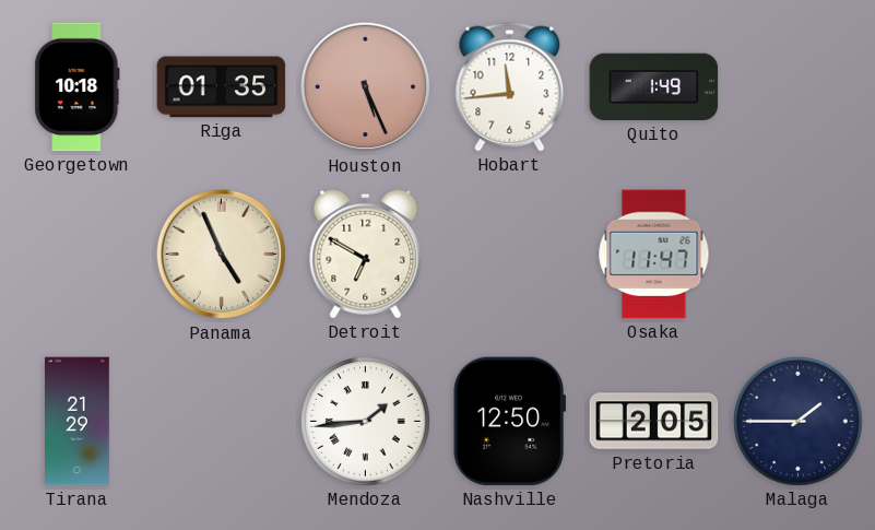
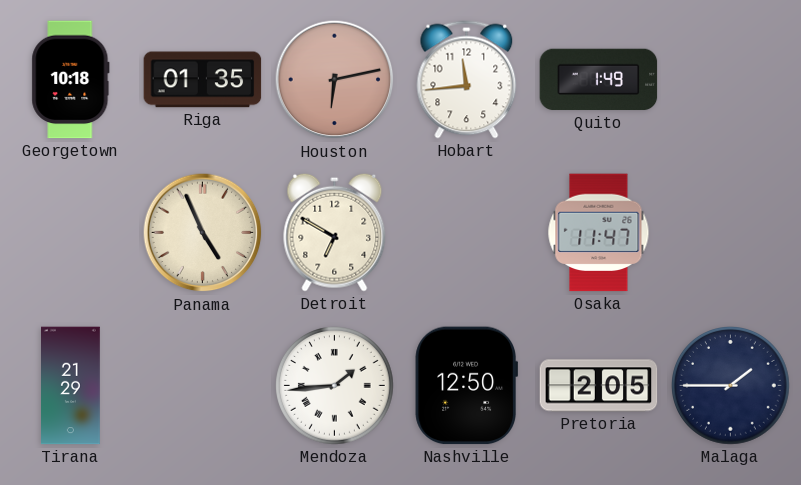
Houston: 5:26 -> 6:13 (335, 80)
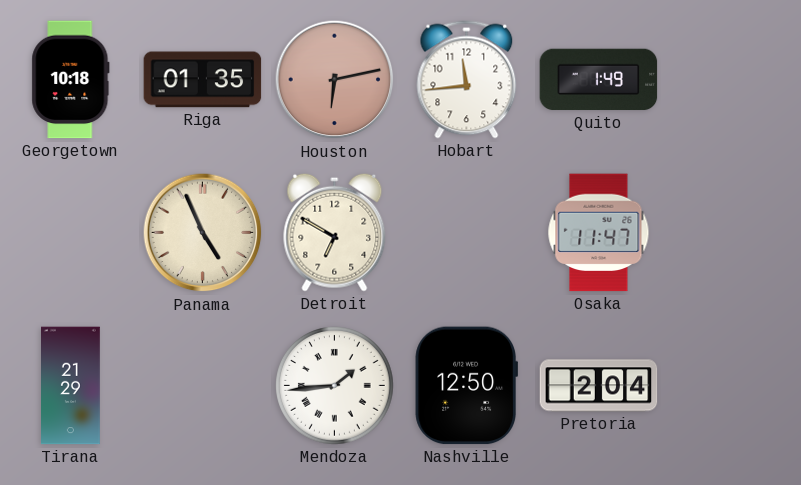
Pretoria: 2:05 -> 2:04 (599, 386)
Malaga: 1:45 -> none (731, 386)
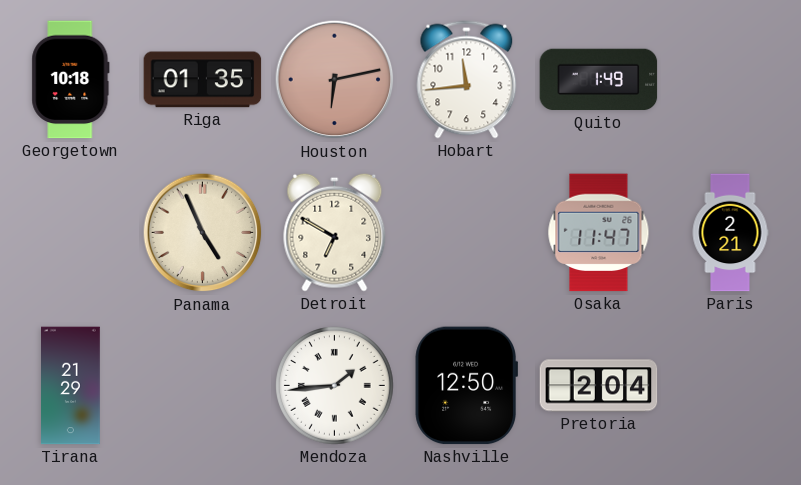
Paris: none -> 2:21 (730, 233)
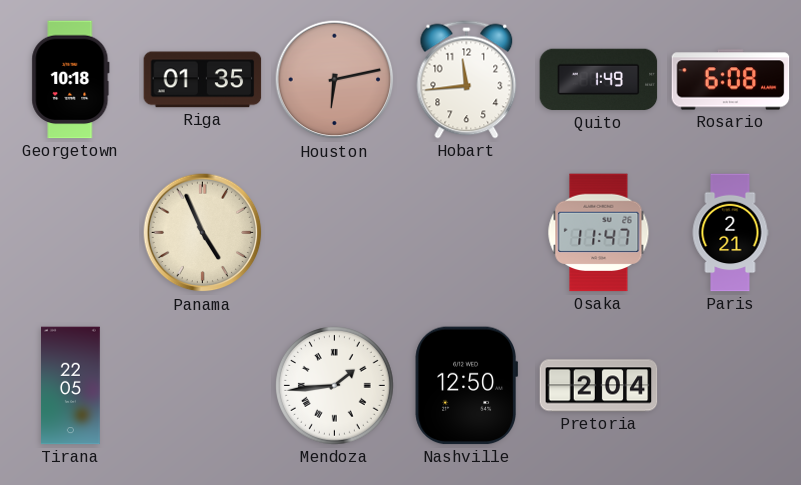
Rosario: none -> 6:08 (731, 80)
Detroit: 6:50 -> none (335, 232)
Tirana: 21:29 -> 22:05 (71, 386)
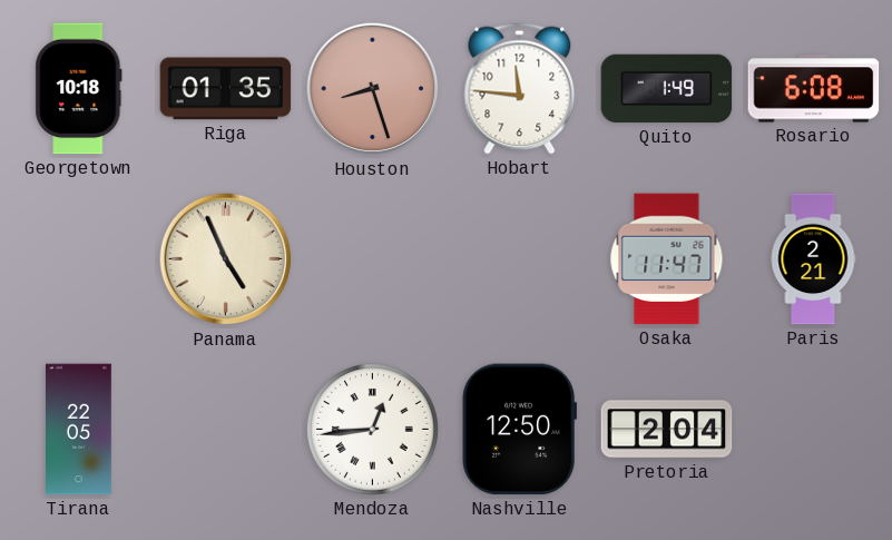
Houston: 6:13 -> 8:27 (373, 89)
Hobart: 11:44 -> 11:46 (520, 89)
Mendoza: 1:44 -> 12:44 (373, 430)
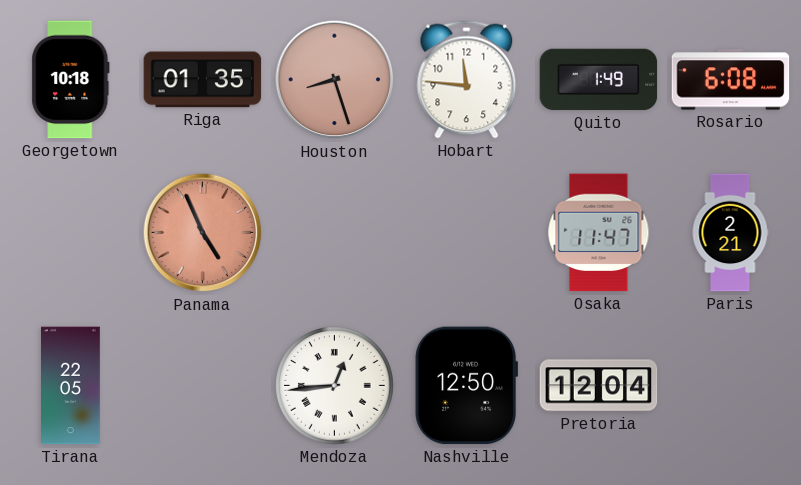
Panama dial: cream -> salmon (203, 233)
Pretoria: 2:04 -> 12:04 (599, 386)
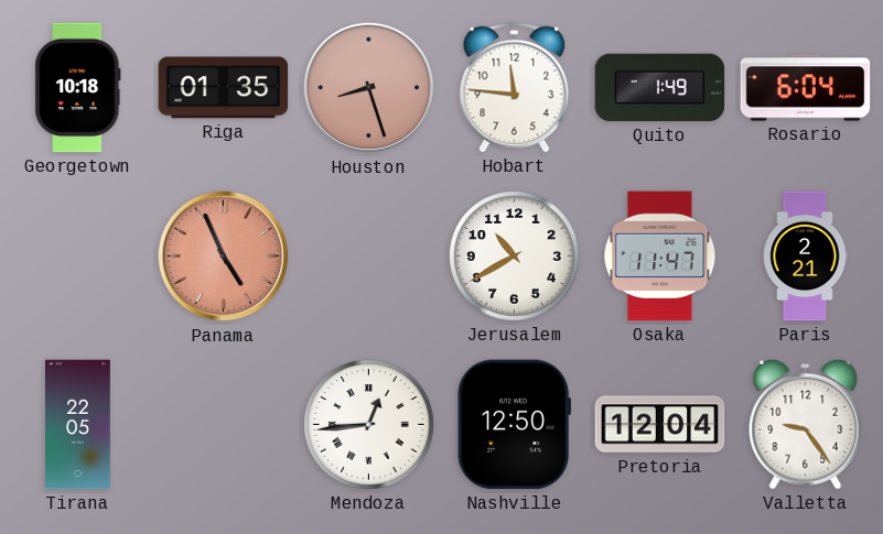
Rosario: 6:08 -> 6:04 (806, 88)
Jerusalem: none -> 10:40 (515, 257)
Valletta: none -> 9:24 (806, 424)
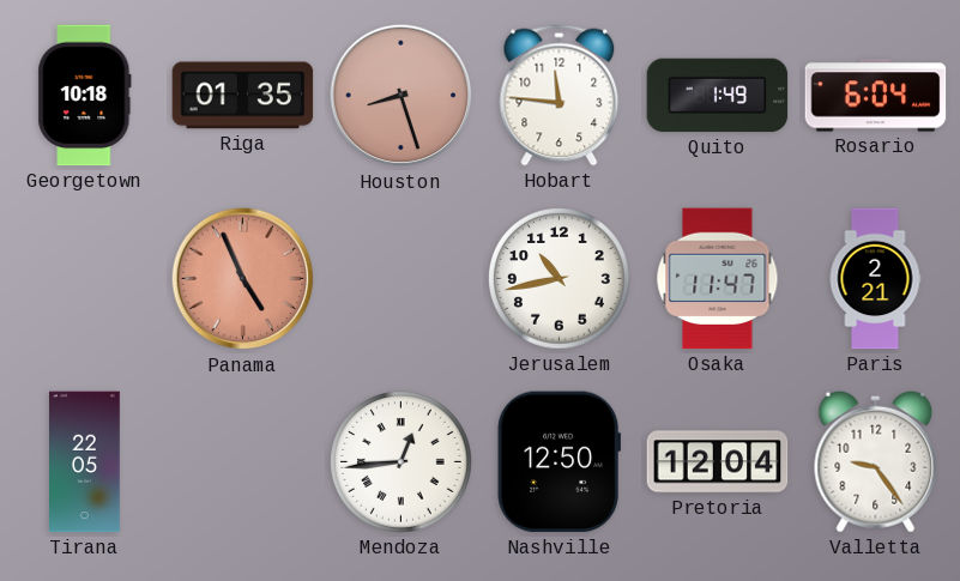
Jerusalem: 10:40 -> 10:43 (560, 279)
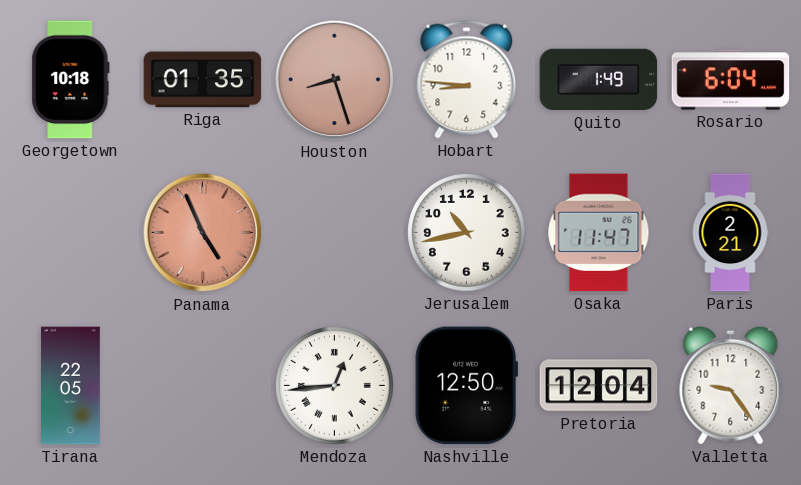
Hobart: 11:46 -> 8:46 (467, 80)
